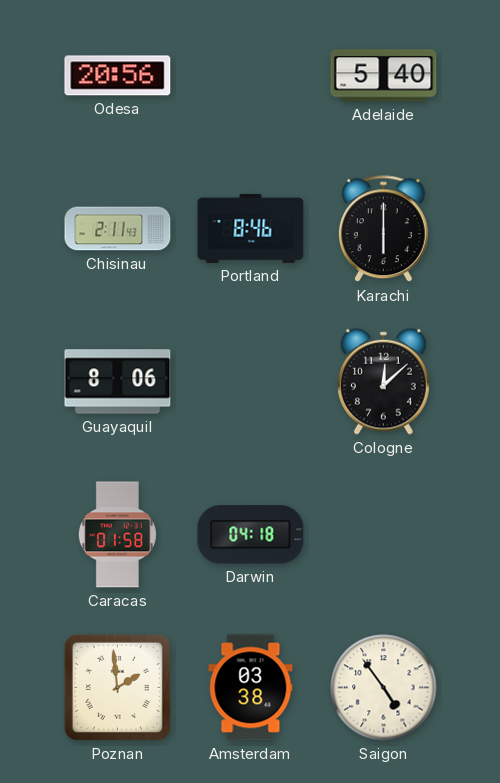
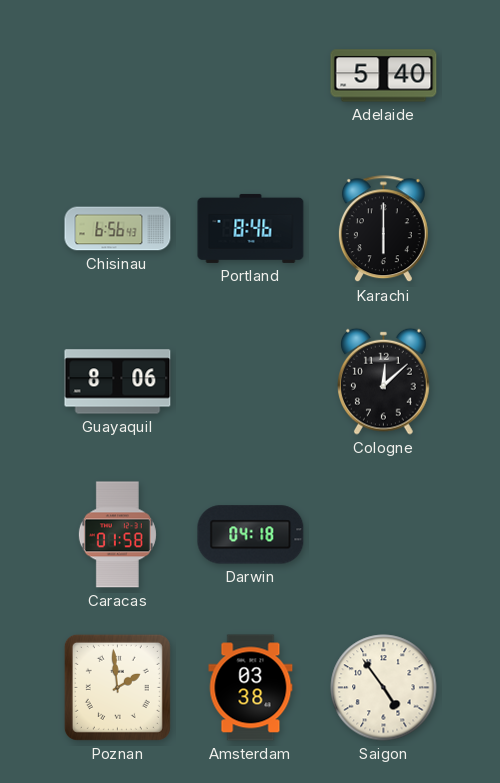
Odesa: 20:56 -> none (118, 76)
Chisinau: 2:11 -> 6:56 (118, 229)
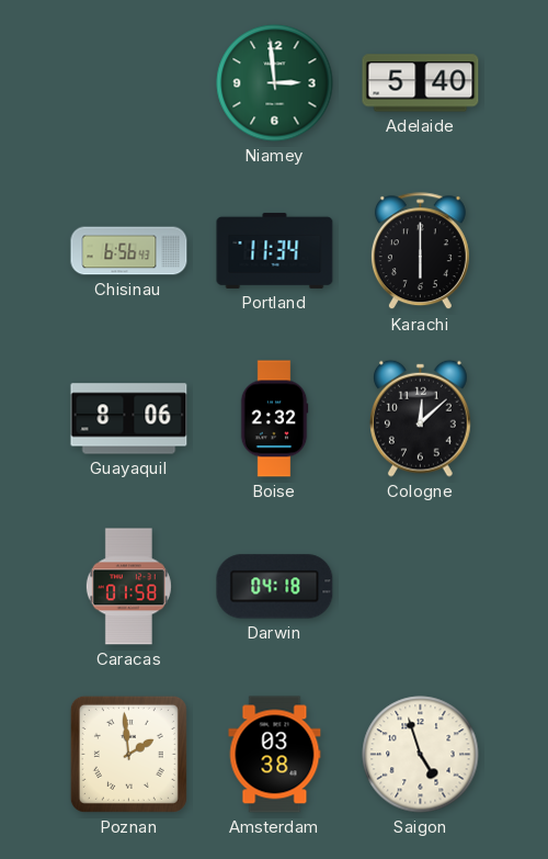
Niamey: none -> 2:59 (275, 83)
Portland: 8:46 -> 11:34 (275, 250)
Boise: none -> 2:32 (274, 419)
Saigon: 4:54 -> 4:57 (421, 755)
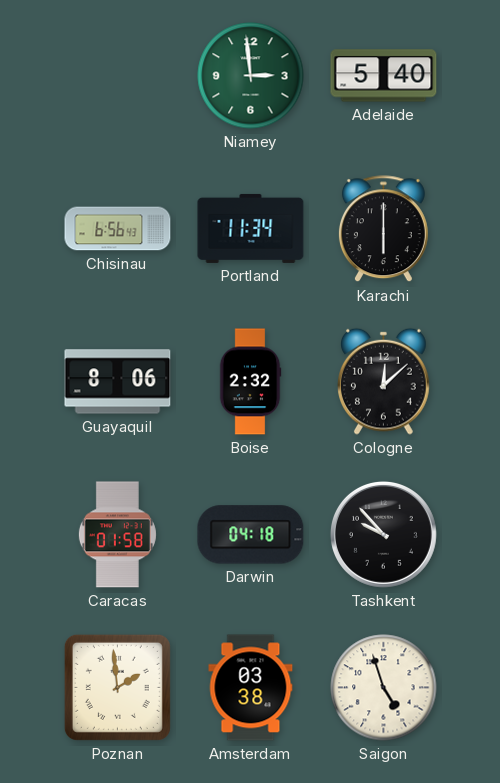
Tashkent: none -> 9:53 (383, 534)
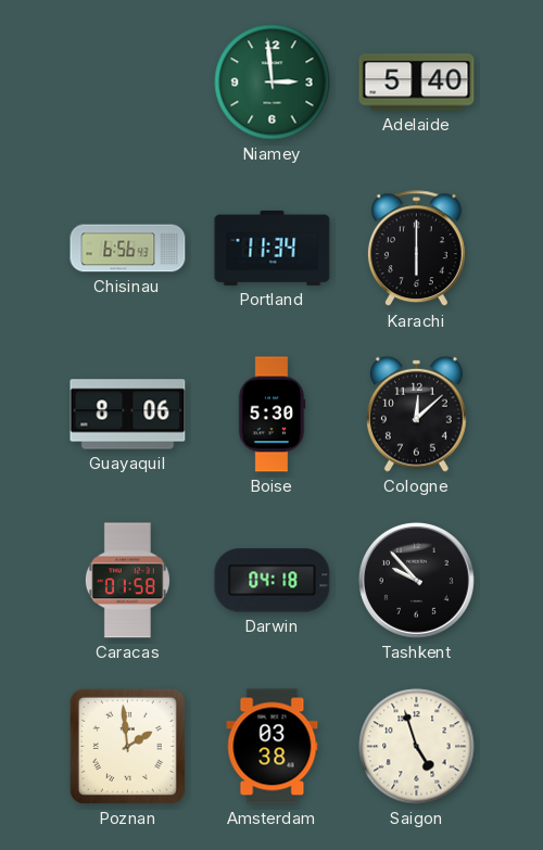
Boise: 2:32 -> 5:30 (271, 415)
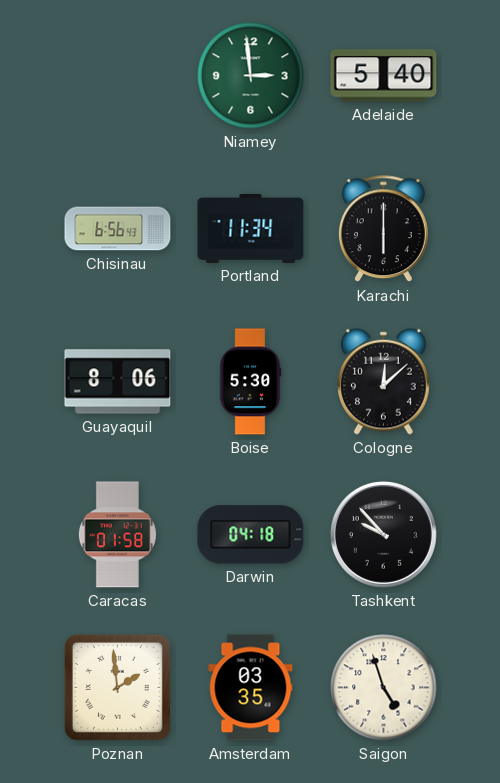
Amsterdam: 03:38 -> 03:35 (251, 688)
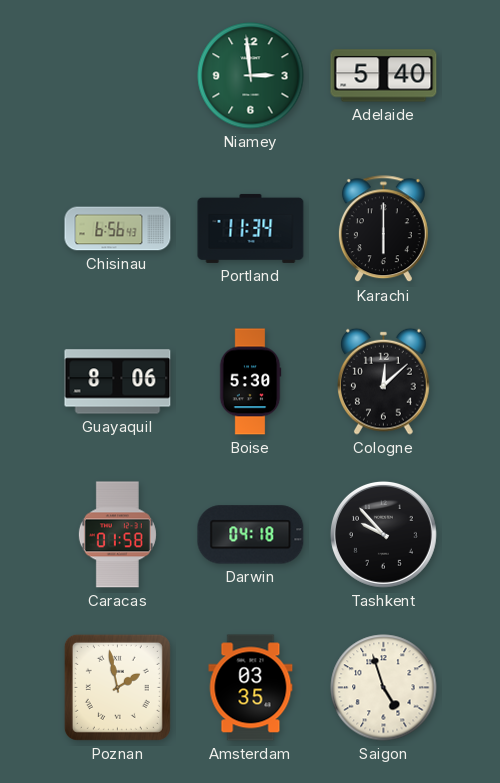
Poznan: 1:59 -> 1:58 (117, 687)
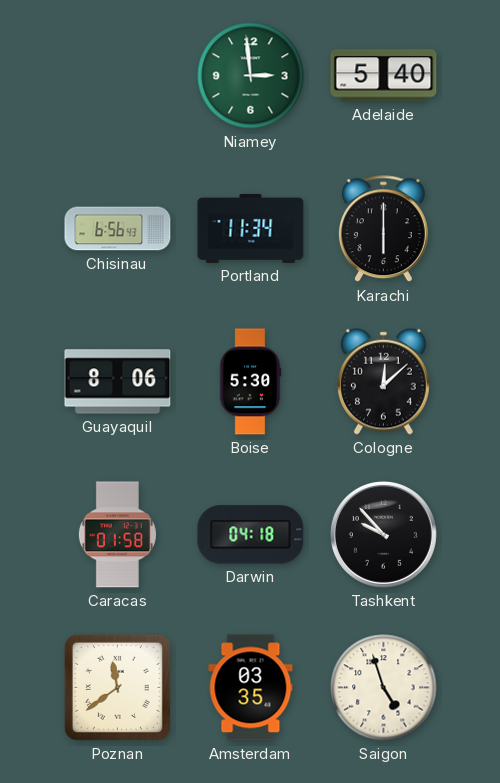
Poznan: 1:58 -> 11:39 (117, 687)
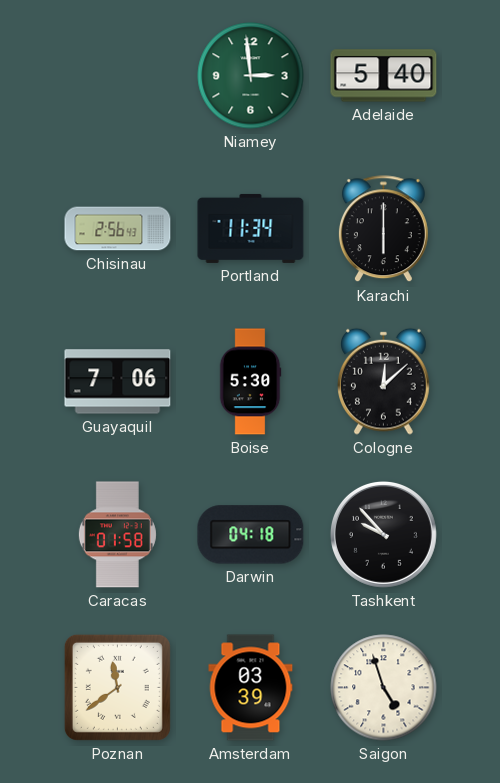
Chisinau: 6:56 -> 2:56 (118, 229)
Guayaquil: 8:06 -> 7:06 (118, 382)
Amsterdam: 03:35 -> 03:39 (251, 688)
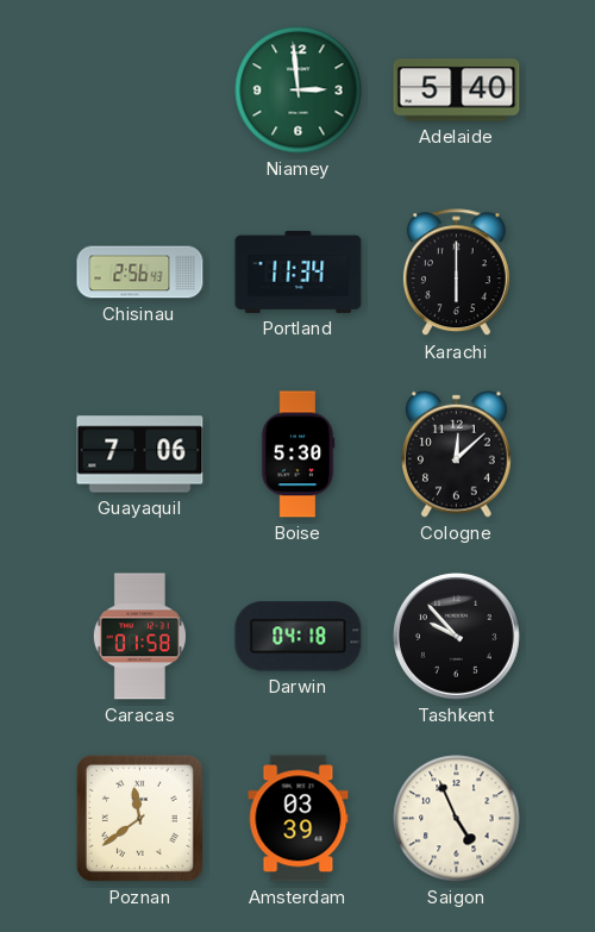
Saigon: 4:57 -> 4:56 (457, 819)
